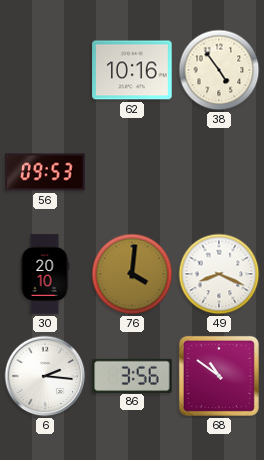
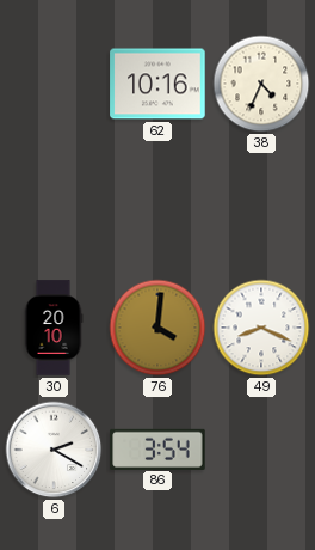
38: 4:54 -> 4:34 (261, 84)
56: 09:53 -> none (45, 172)
6: 2:16 -> 2:20 (54, 450)
86: 3:56 -> 3:54 (157, 448)
68: 10:51 -> none (219, 376)
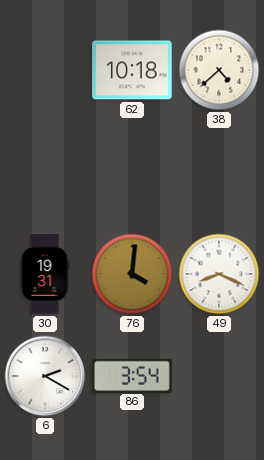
62: 10:16 -> 10:18 (132, 70)
38: 4:34 -> 4:38 (219, 70)
30: 20:10 -> 19:31 (45, 274)
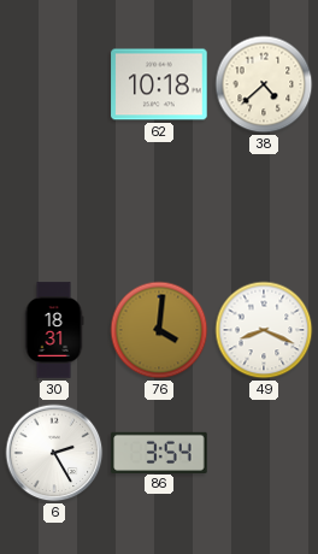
30: 19:31 -> 18:31 (54, 330)
6: 2:20 -> 2:25 (54, 453)
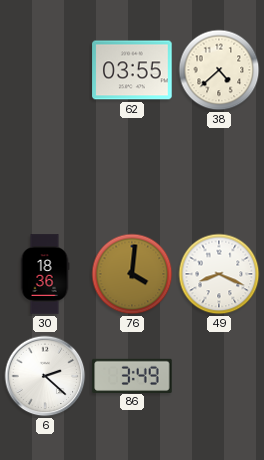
62: 10:18 -> 03:55 (132, 70)
30: 18:31 -> 18:36 (45, 274)
6: 2:25 -> 2:22 (45, 376)
86: 3:54 -> 3:49 (132, 375)
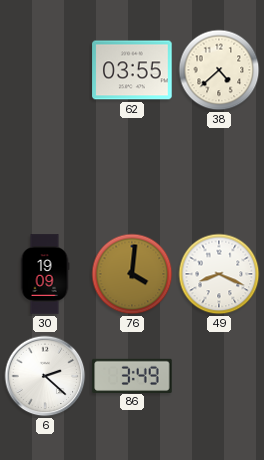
30: 18:36 -> 19:09 (45, 274)
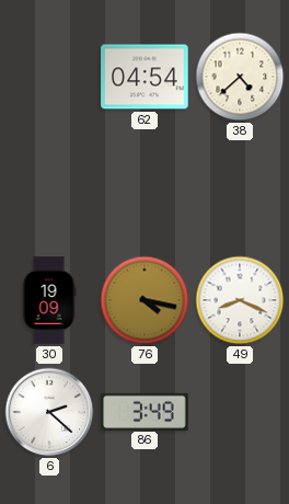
62: 03:55 -> 04:54 (144, 77)
76: 4:01 -> 4:17 (144, 300)
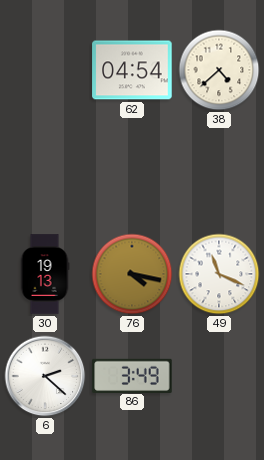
30: 19:09 -> 19:13 (45, 274)
49: 8:19 -> 11:19 (219, 274)
